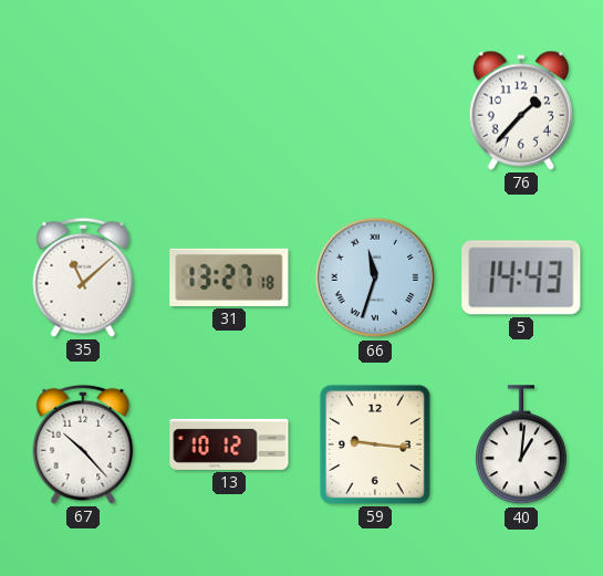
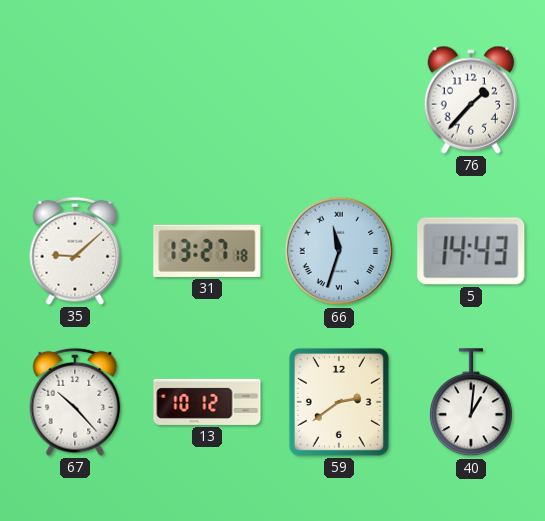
35: 11:08 -> 9:08 (75, 251)
59: 9:16 -> 2:39 (339, 402)
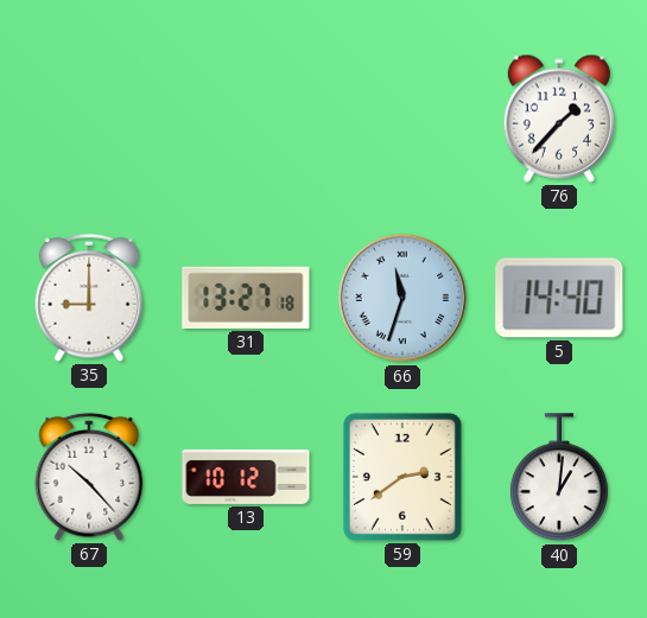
35: 9:08 -> 9:00 (89, 298)
5: 14:43 -> 14:40 (559, 298)
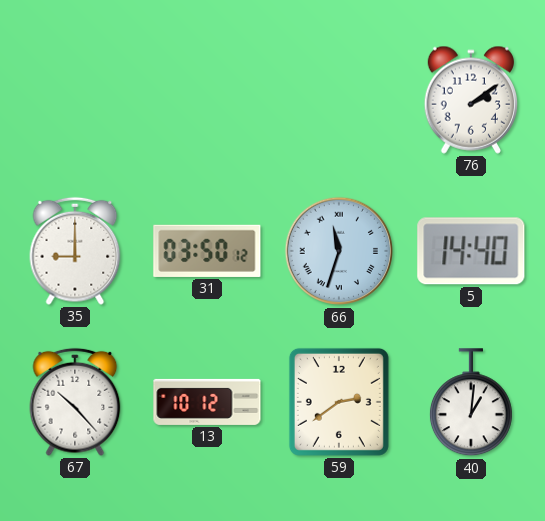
76: 1:37 -> 2:09 (470, 100)
31: 13:27 -> 03:50 (207, 251)
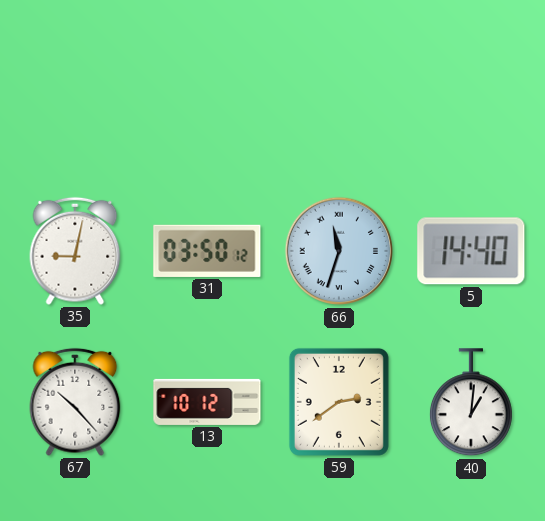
76: 2:09 -> none (470, 100)
35: 9:00 -> 9:02 (75, 251)
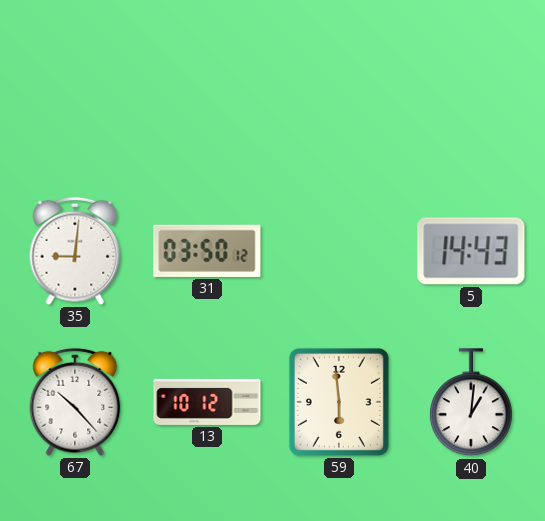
35: 9:02 -> 9:01 (75, 251)
66: 11:33 -> none (339, 251)
5: 14:40 -> 14:43 (471, 251)
59: 2:39 -> 5:59 (339, 402)
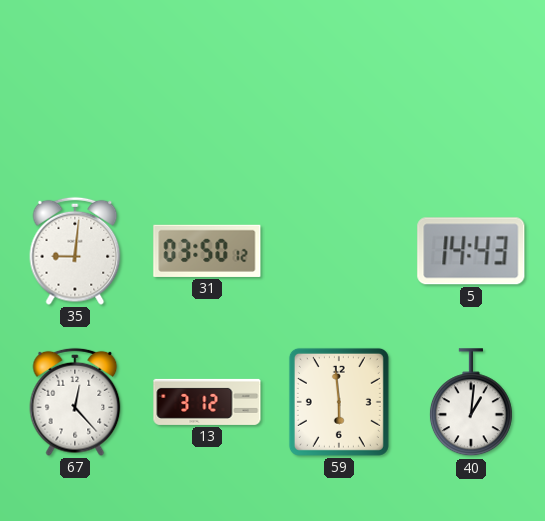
67: 10:23 -> 12:23 (75, 402)
13: 10:12 -> 3:12 (207, 402)
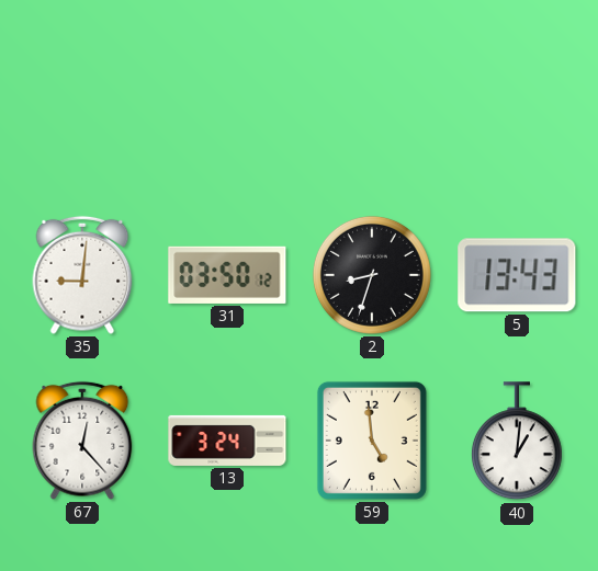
2: none -> 8:33 (372, 275)
5: 14:43 -> 13:43 (517, 275)
13: 3:12 -> 3:24 (227, 441)
59: 5:59 -> 4:59 (372, 441)
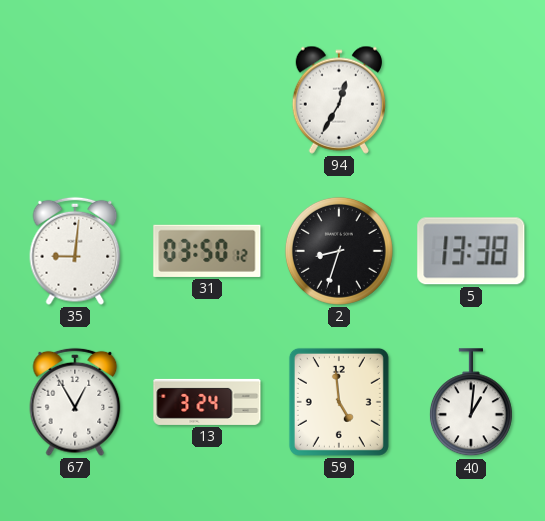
94: none -> 12:35 (338, 100)
5: 13:43 -> 13:38 (471, 251)
67: 12:23 -> 12:55 (75, 402)
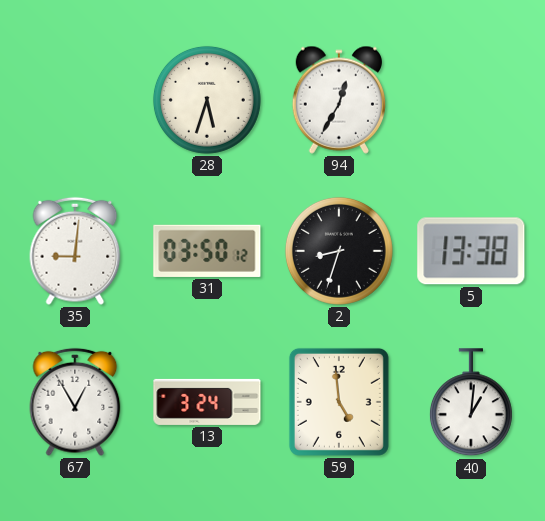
28: none -> 5:33 (207, 100)
